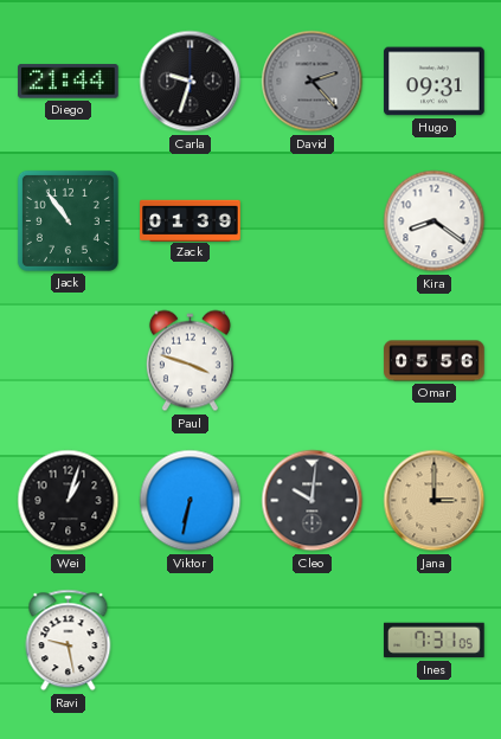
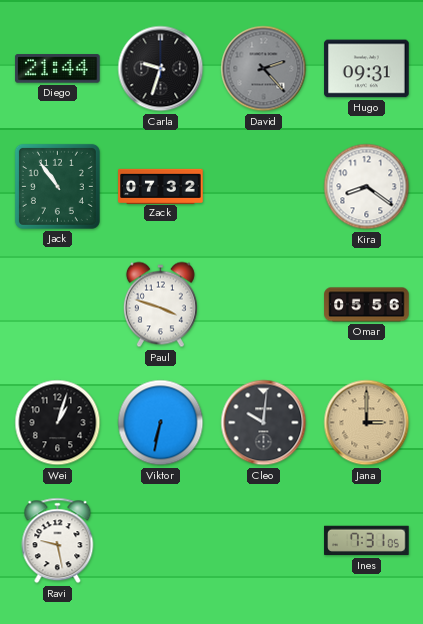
Zack: 01:39 -> 07:32 (161, 186)
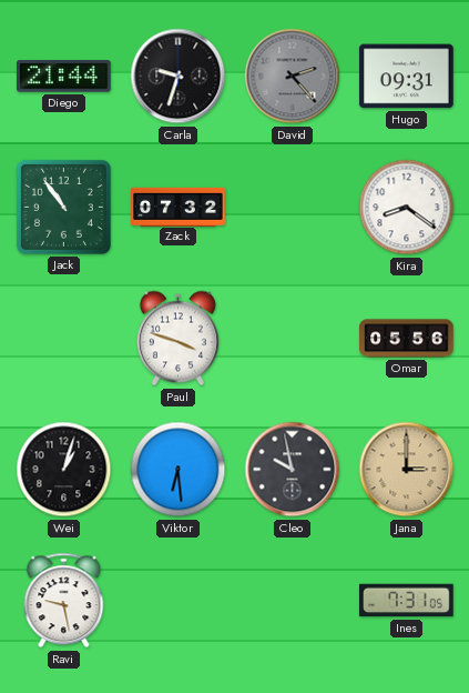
Viktor: 6:32 -> 6:29 (179, 470)
Cleo: 10:01 -> 9:58 (293, 470)
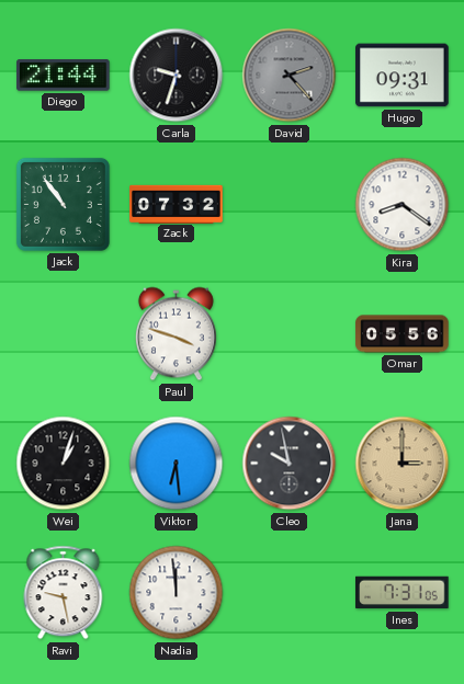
Nadia: none -> 11:59 (177, 593)
